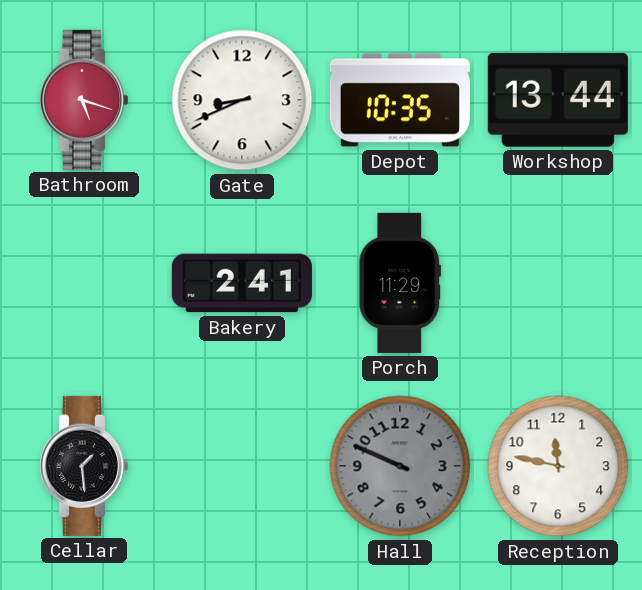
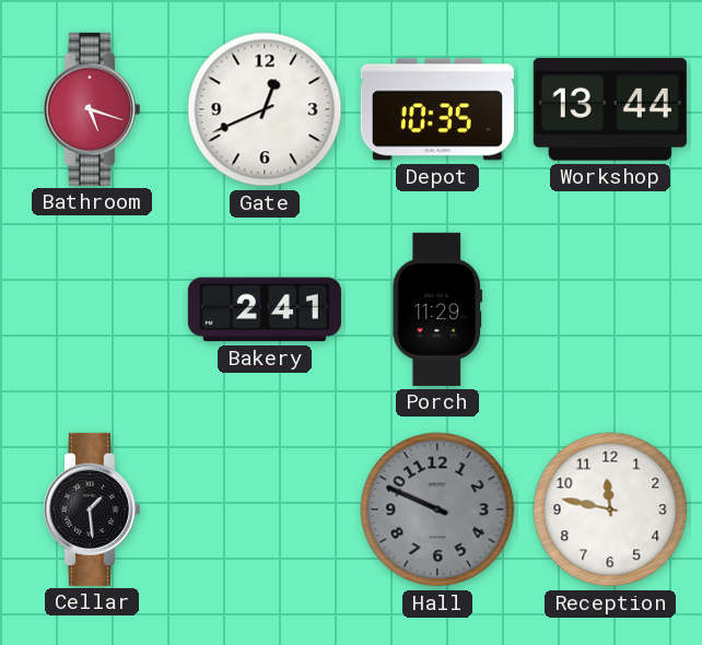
Gate: 8:41 -> 12:41 (265, 109)
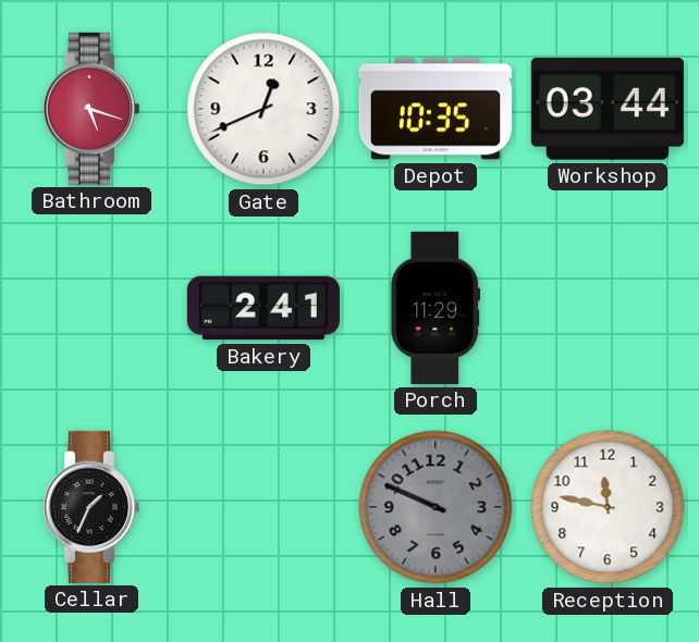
Workshop: 13:44 -> 03:44 (608, 109)
Cellar: 1:29 -> 1:34 (90, 507)
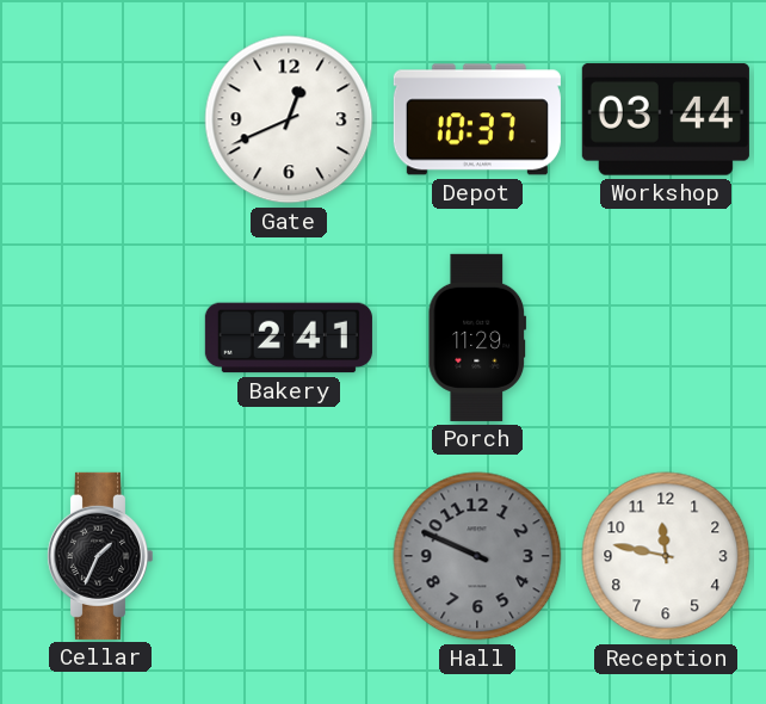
Bathroom: 5:18 -> none (90, 109)
Depot: 10:35 -> 10:37 (477, 119)
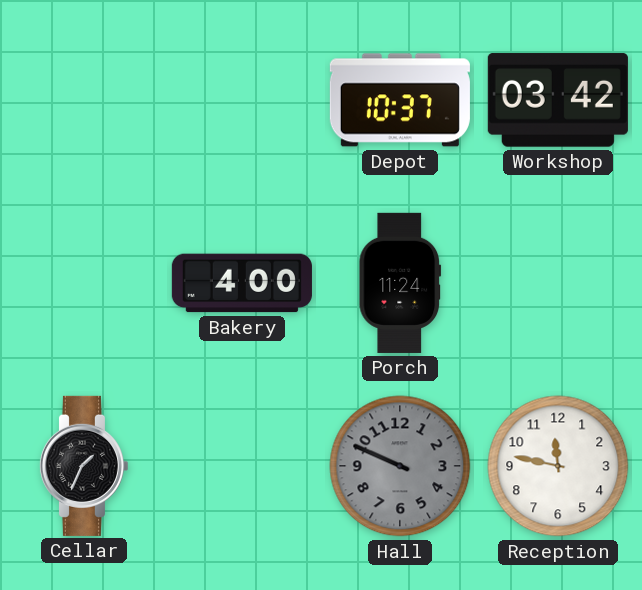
Gate: 12:41 -> none (289, 119)
Workshop: 03:44 -> 03:42 (558, 100)
Bakery: 2:41 -> 4:00 (242, 283)
Porch: 11:29 -> 11:24 (400, 283)
